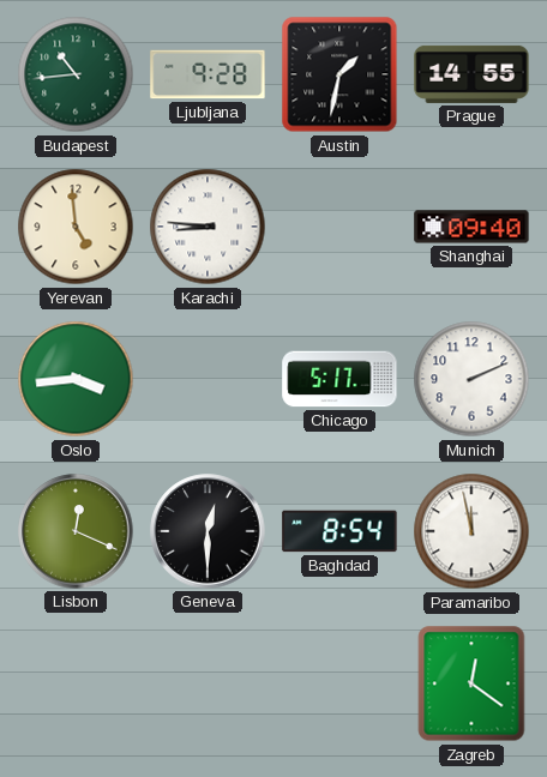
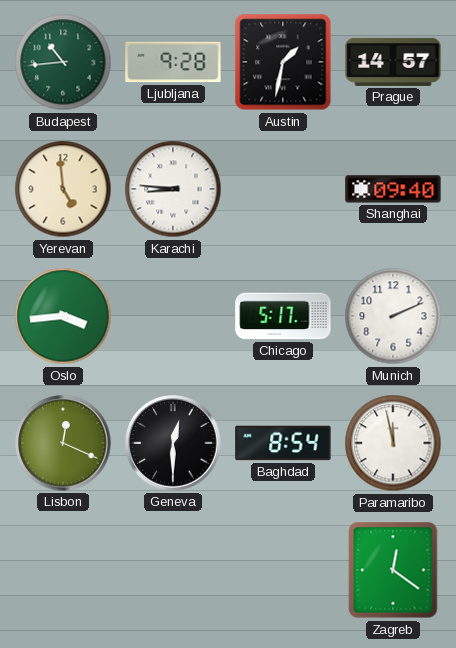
Prague: 14:55 -> 14:57 (393, 62)
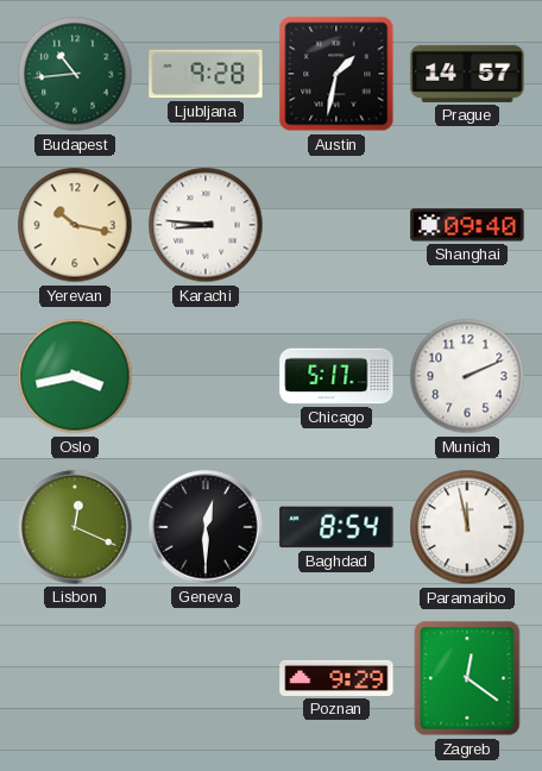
Yerevan: 4:59 -> 10:17 (75, 225)
Oslo: 3:44 -> 3:43 (75, 376)
Poznan: none -> 9:29 (336, 678)
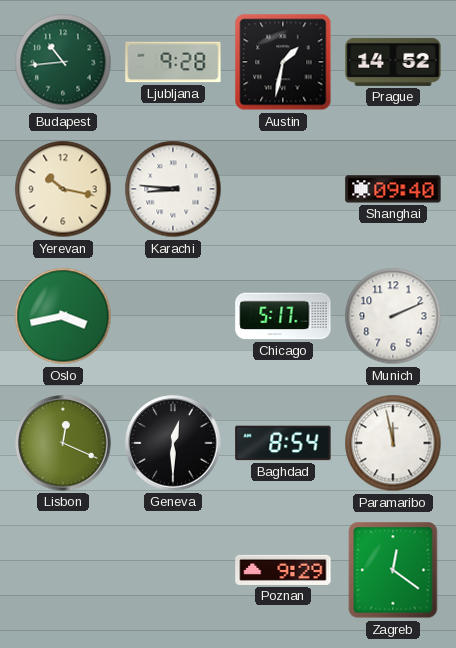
Prague: 14:57 -> 14:52 (393, 62)
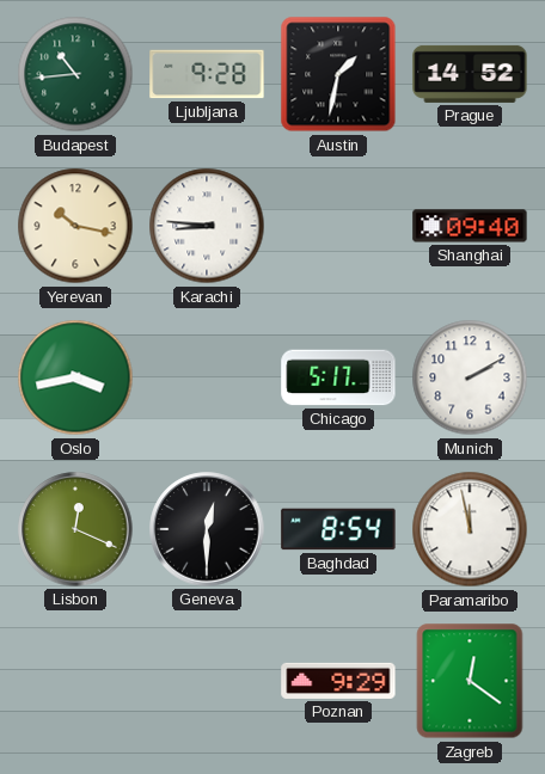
Munich: 2:11 -> 2:10 (470, 377)
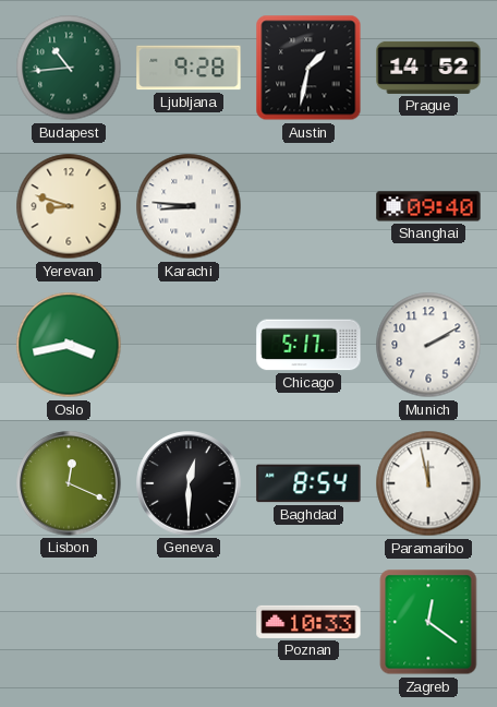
Yerevan: 10:17 -> 8:48 (69, 206)
Poznan: 9:29 -> 10:33 (308, 622)
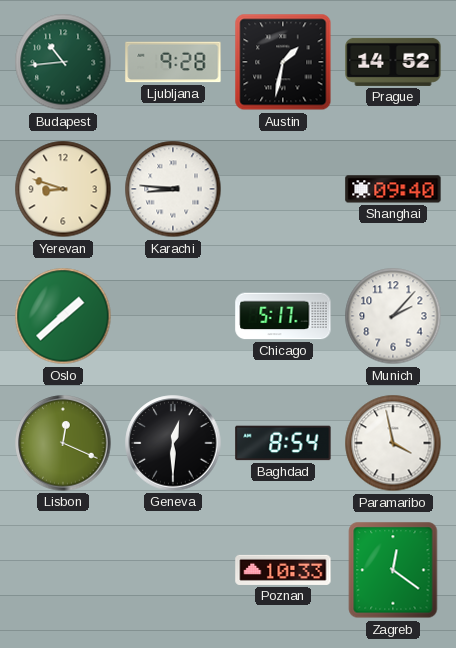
Oslo: 3:43 -> 1:38 (63, 316)
Munich: 2:10 -> 2:07 (393, 316)
Paramaribo: 11:58 -> 3:58 (393, 443)
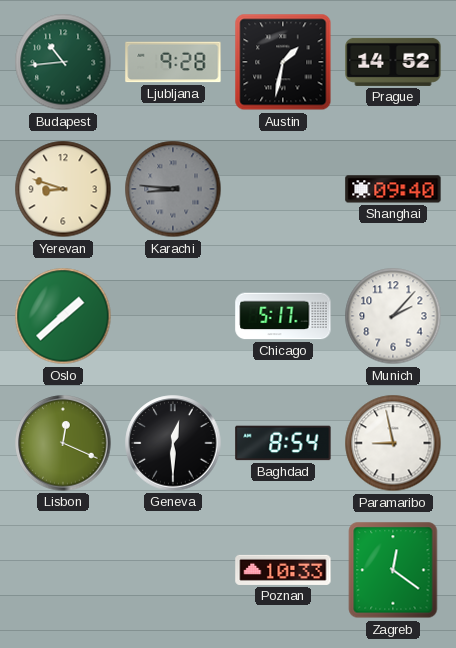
Karachi dial: white -> grey (173, 189)
Paramaribo: 3:58 -> 8:58 (393, 443)
